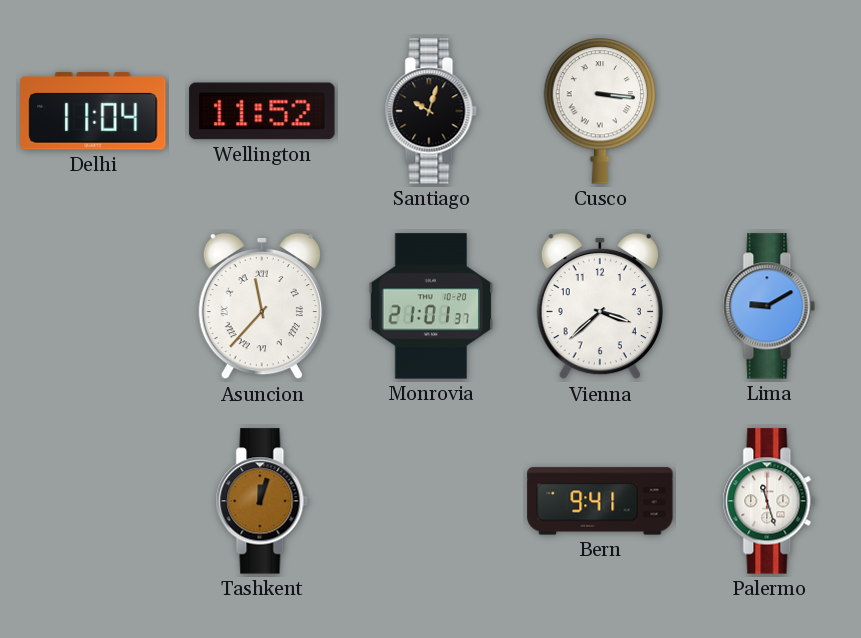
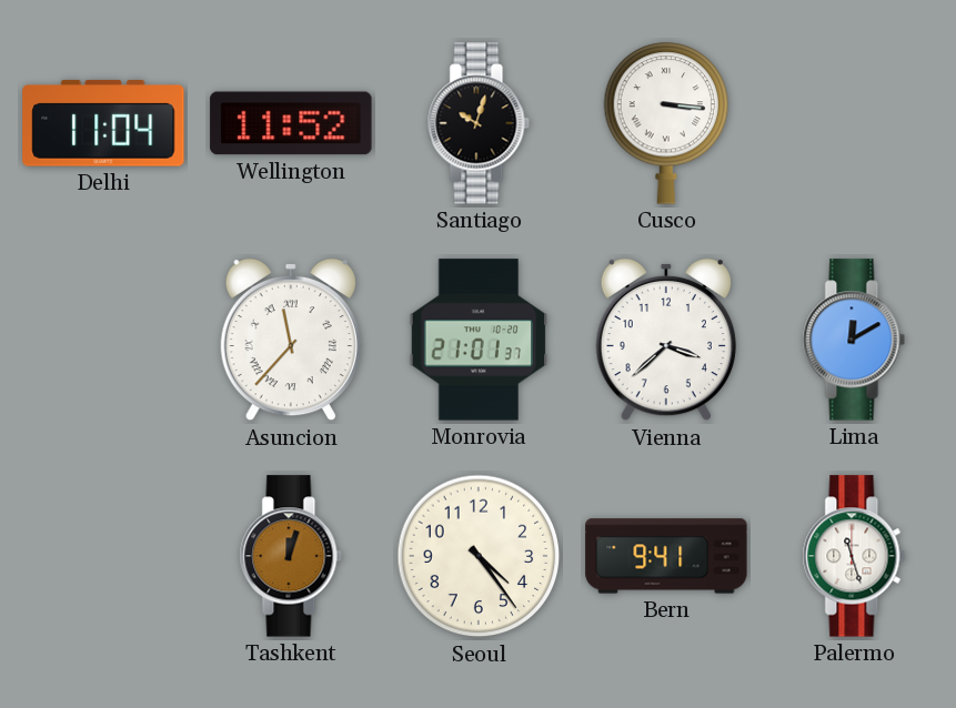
Lima: 9:10 -> 12:10 (854, 340)
Seoul: none -> 4:24 (479, 556)
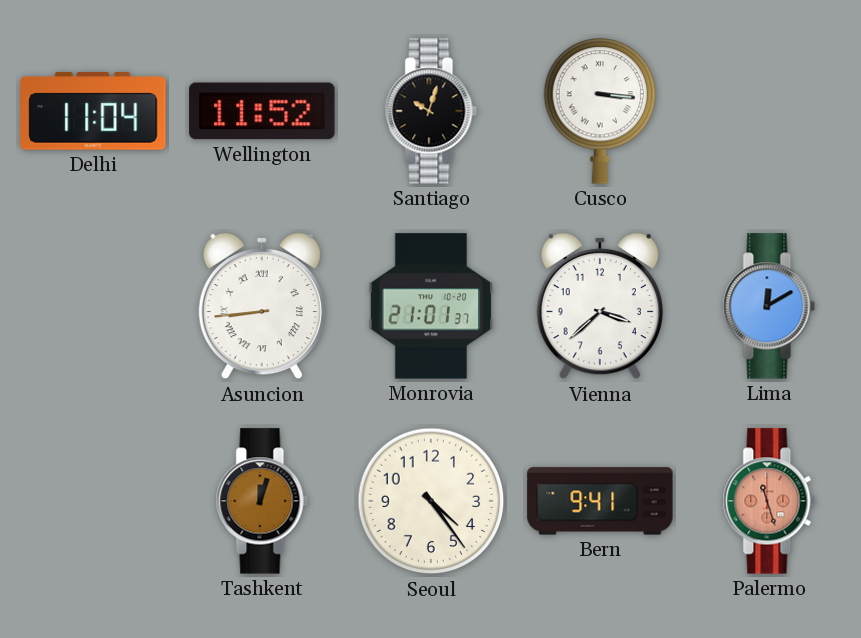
Asuncion: 11:37 -> 8:44 (262, 306)
Palermo dial: white -> salmon (769, 501)
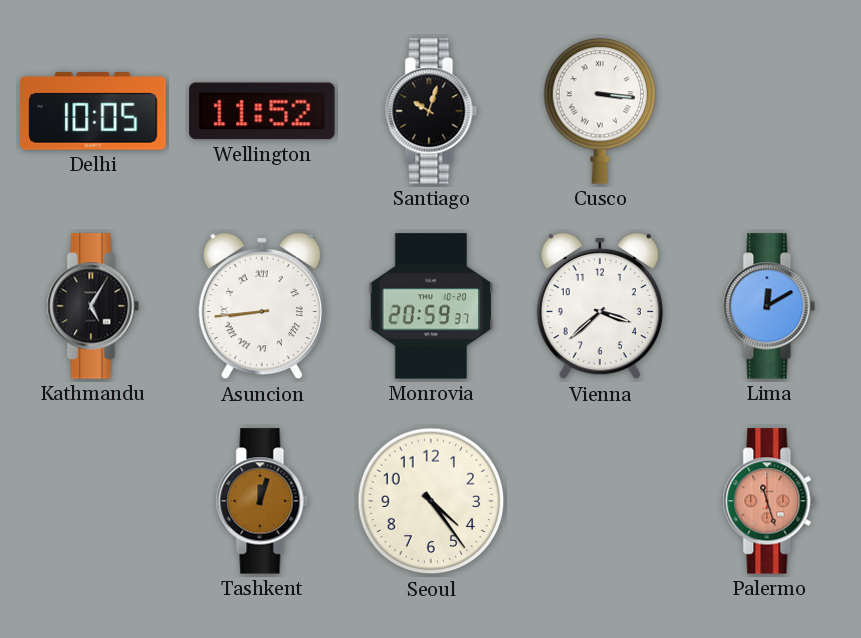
Delhi: 11:04 -> 10:05 (93, 111)
Kathmandu: none -> 5:05 (93, 306)
Monrovia: 21:01 -> 20:59 (431, 306)
Bern: 9:41 -> none (600, 501)
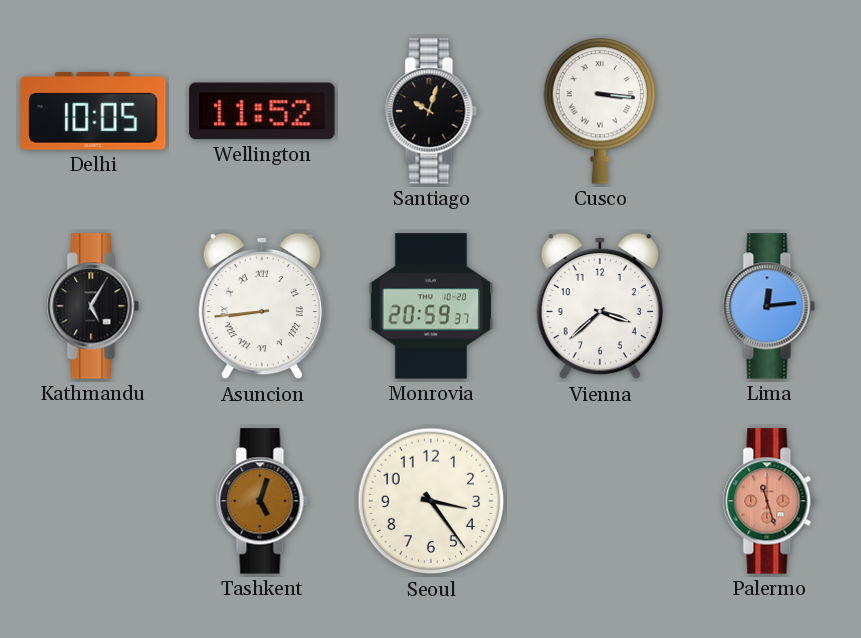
Lima: 12:10 -> 12:14 (769, 306)
Tashkent: 12:03 -> 5:03 (262, 501)
Seoul: 4:24 -> 3:24 (431, 501)
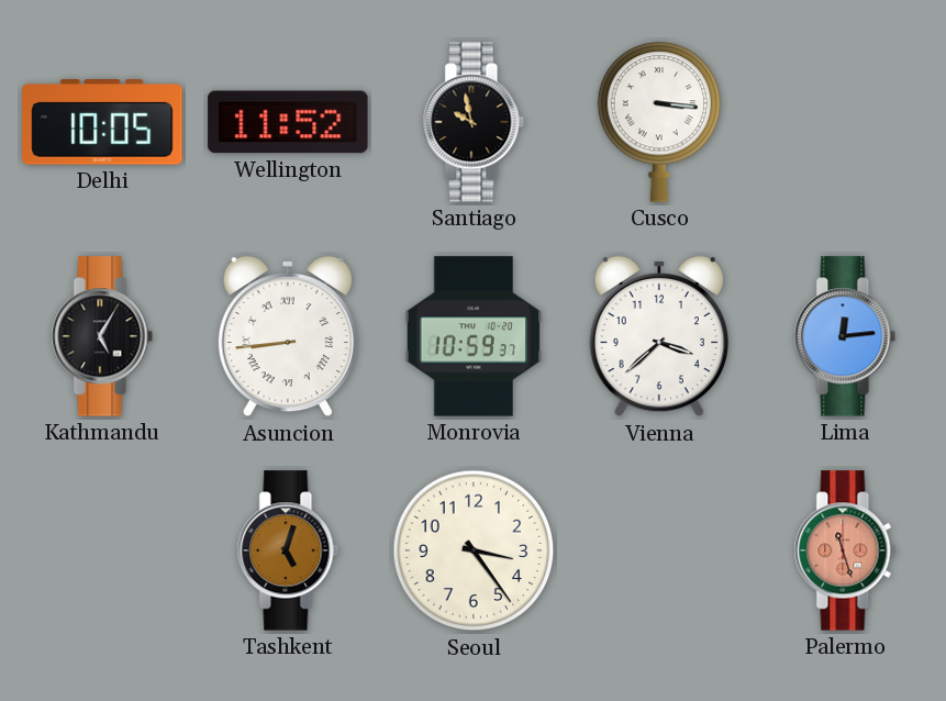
Santiago: 10:03 -> 9:58 (474, 122)
Monrovia: 20:59 -> 10:59 (474, 336)
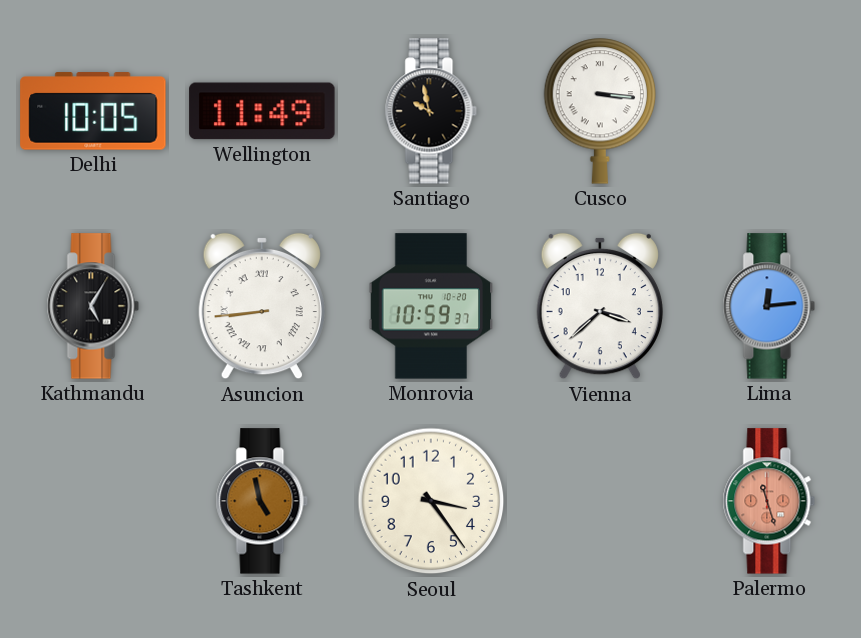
Wellington: 11:52 -> 11:49 (262, 111)
Tashkent: 5:03 -> 4:58 (262, 501)
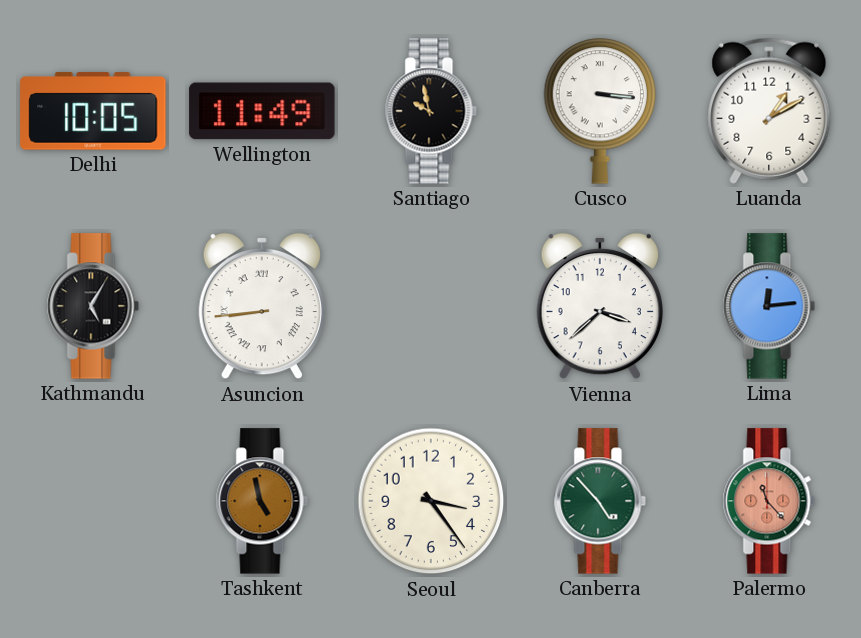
Luanda: none -> 1:10 (769, 111)
Monrovia: 10:59 -> none (431, 306)
Canberra: none -> 4:53 (600, 501)
Palermo: 11:27 -> 11:23 (769, 501)
